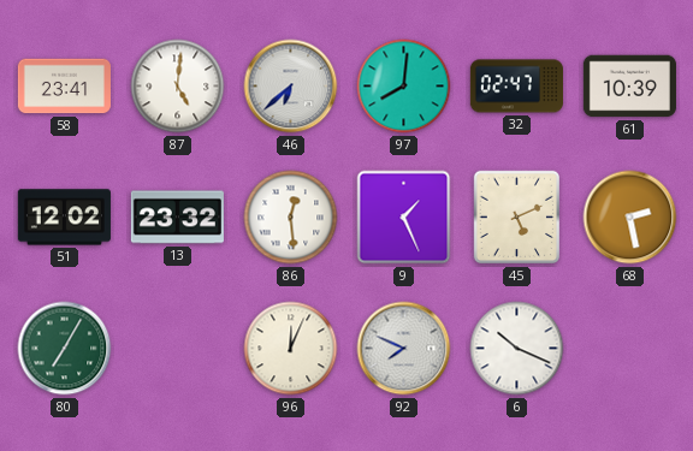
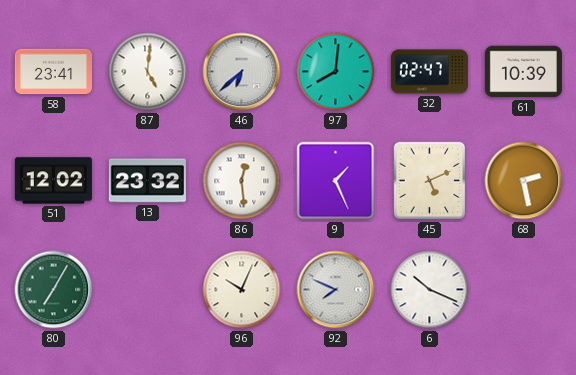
96: 12:04 -> 10:04 (242, 290)
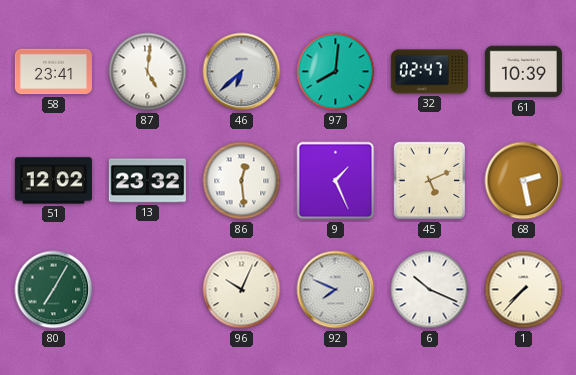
1: none -> 7:37 (524, 290)
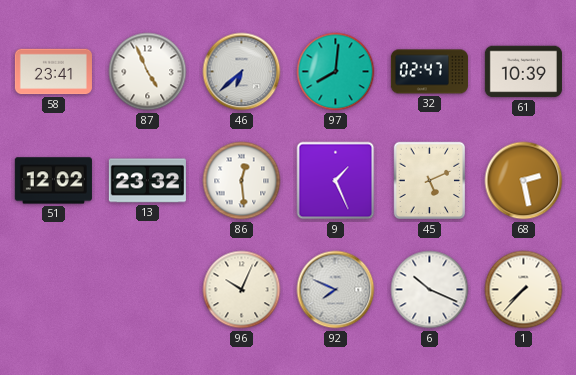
87: 5:01 -> 4:56 (148, 72)
80: 7:05 -> none (54, 290)
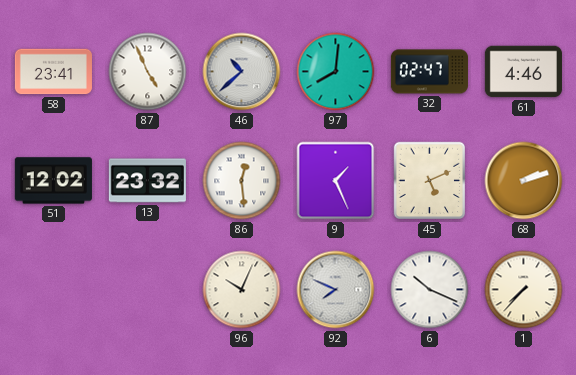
46: 6:38 -> 10:38 (242, 72)
61: 10:39 -> 4:46 (523, 72)
68: 2:28 -> 2:12 (524, 181)
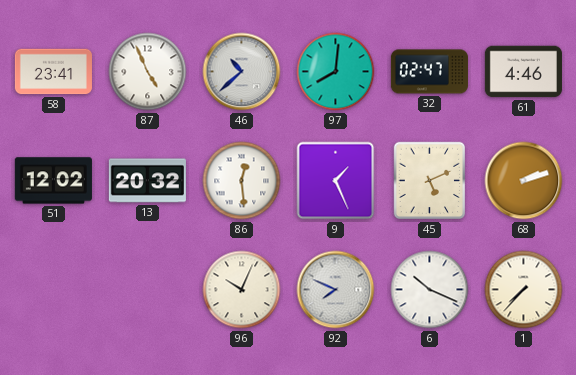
13: 23:32 -> 20:32 (147, 181)
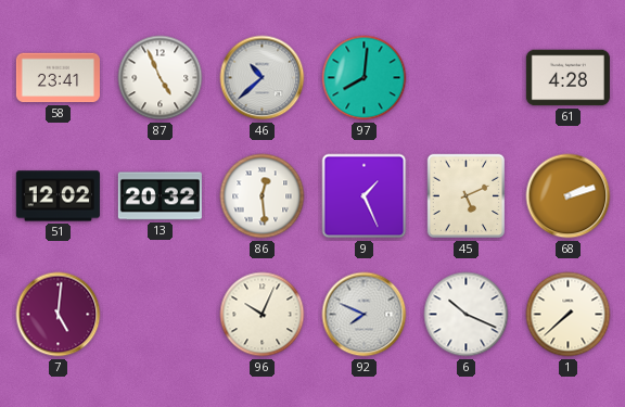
32: 02:47 -> none (429, 72)
61: 4:46 -> 4:28 (567, 78)
7: none -> 5:01 (59, 315)
1: 7:37 -> 7:38 (569, 315)
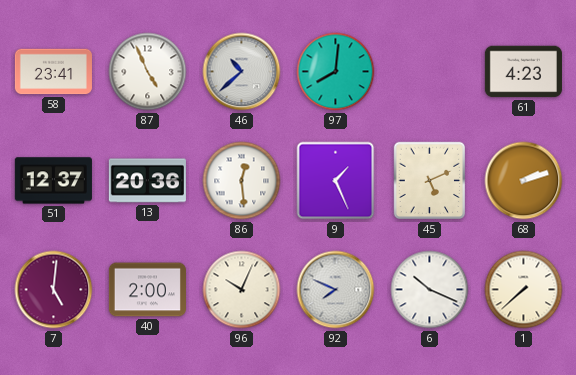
61: 4:28 -> 4:23 (523, 72)
51: 12:02 -> 12:37 (53, 181)
13: 20:32 -> 20:36 (147, 181)
40: none -> 2:00 (147, 290)
